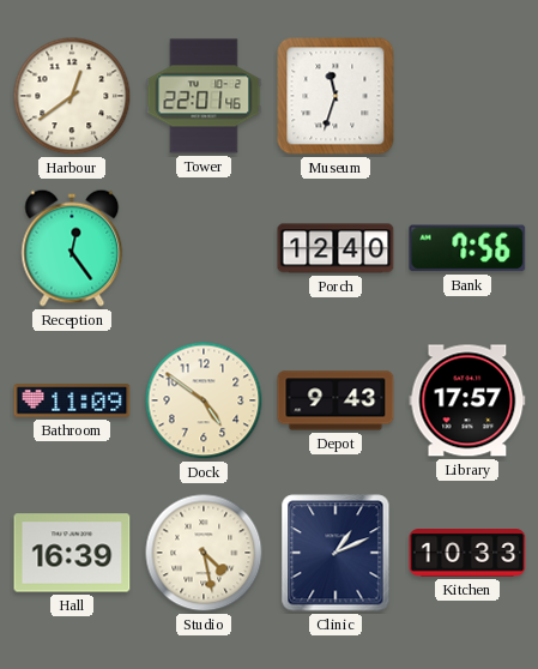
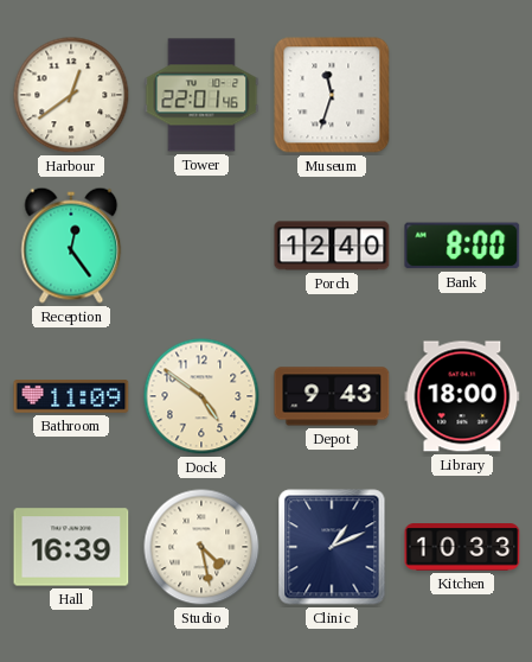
Bank: 7:56 -> 8:00 (462, 246)
Library: 17:57 -> 18:00 (462, 396)
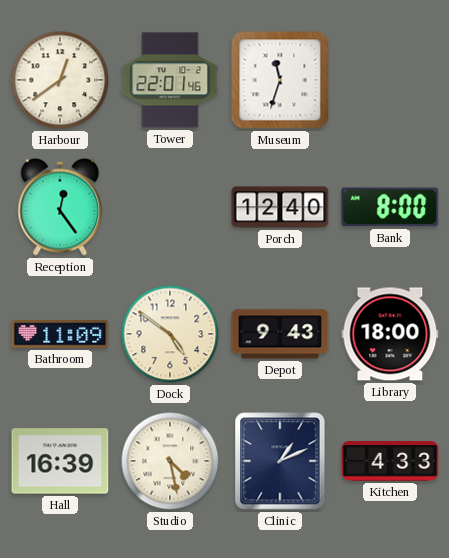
Kitchen: 10:33 -> 4:33 (390, 461)
